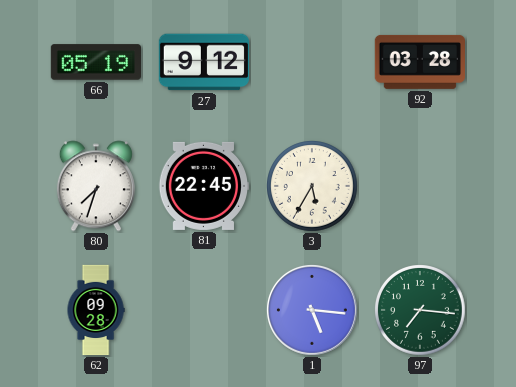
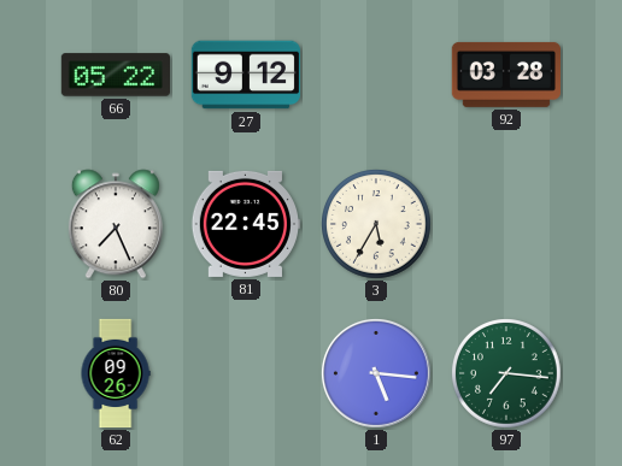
66: 05:19 -> 05:22 (115, 75)
80: 7:33 -> 7:26 (116, 224)
62: 09:28 -> 09:26 (116, 373)
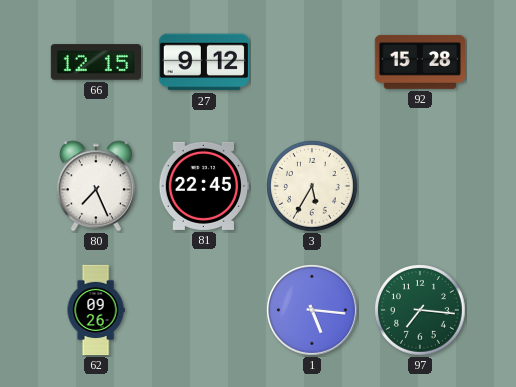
66: 05:22 -> 12:15 (95, 62)
92: 03:28 -> 15:28 (419, 62)
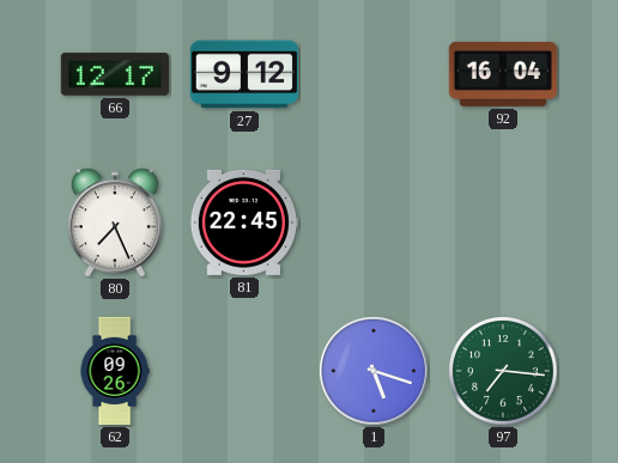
66: 12:15 -> 12:17 (114, 74)
92: 15:28 -> 16:04 (502, 74)
3: 5:35 -> none (313, 187)
1: 5:16 -> 5:18 (374, 371)
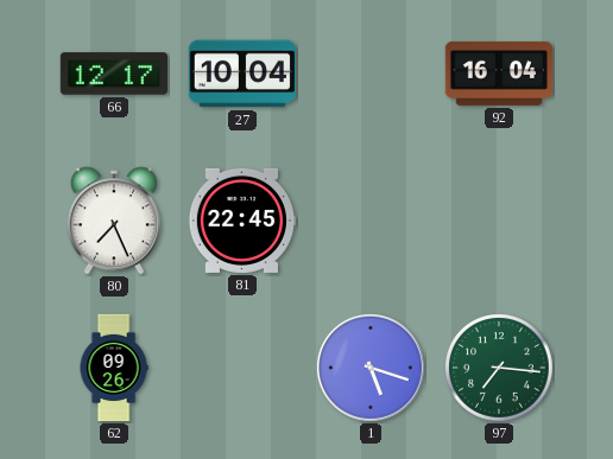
27: 9:12 -> 10:04 (241, 74)
